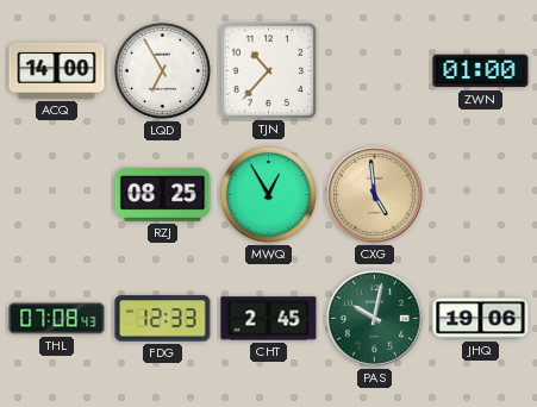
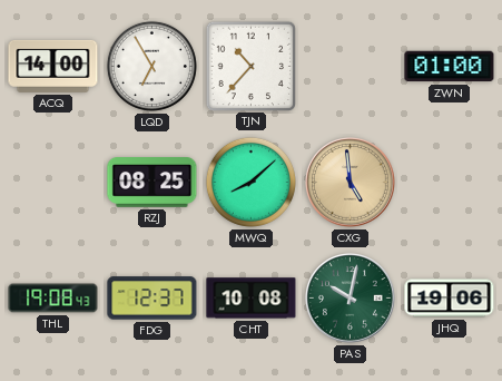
MWQ: 12:55 -> 8:08 (250, 182)
THL: 07:08 -> 19:08 (53, 299)
FDG: 12:33 -> 12:37 (152, 299)
CHT: 2:45 -> 10:08 (252, 299)
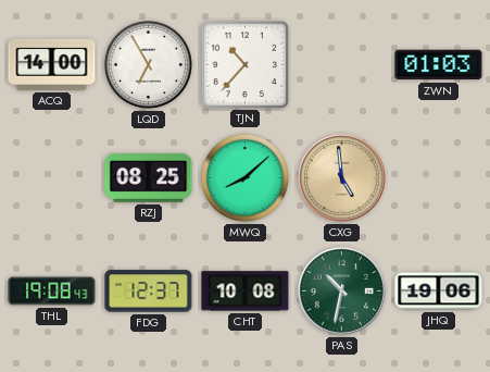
ZWN: 01:00 -> 01:03 (439, 65)
PAS: 10:02 -> 10:32 (342, 292)
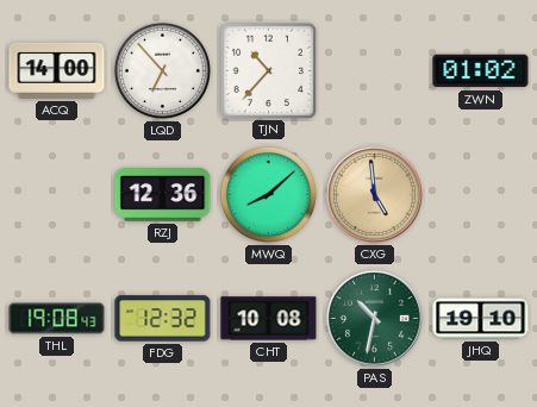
LQD: 6:55 -> 6:53 (162, 70)
ZWN: 01:03 -> 01:02 (481, 71)
RZJ: 08:25 -> 12:36 (163, 195)
FDG: 12:37 -> 12:32 (163, 319)
JHQ: 19:06 -> 19:10 (481, 319)
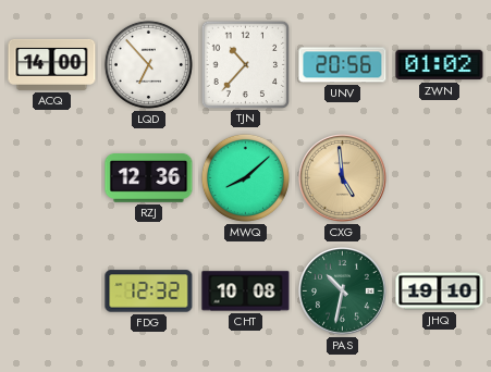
UNV: none -> 20:56 (343, 65)
THL: 19:08 -> none (57, 319)
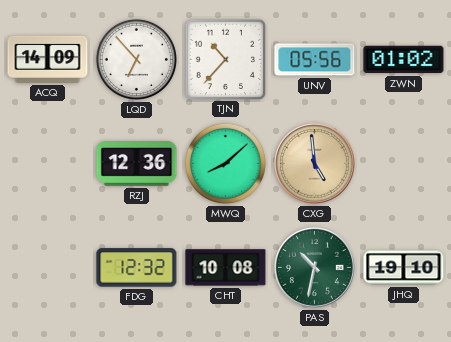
ACQ: 14:00 -> 14:09 (48, 59)
UNV: 20:56 -> 05:56 (315, 60)
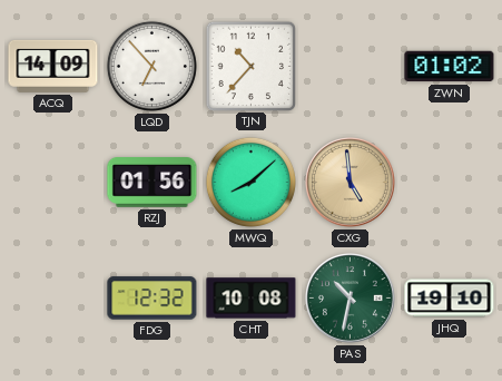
UNV: 05:56 -> none (315, 60)
RZJ: 12:36 -> 01:56 (152, 183)
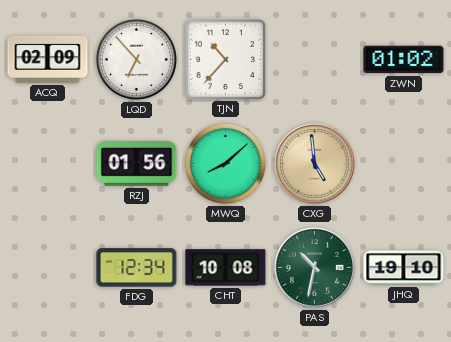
ACQ: 14:09 -> 02:09 (48, 59)
FDG: 12:32 -> 12:34 (137, 268)
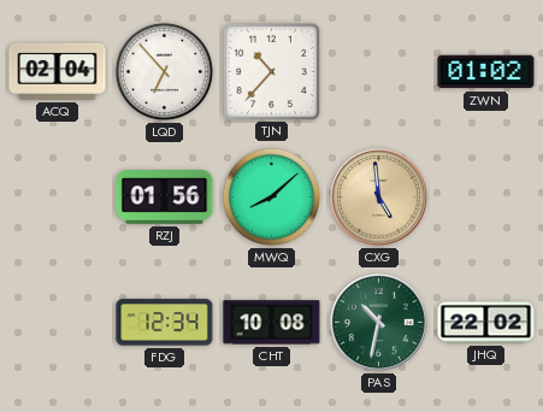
ACQ: 02:09 -> 02:04 (58, 71)
JHQ: 19:10 -> 22:02 (486, 323)
